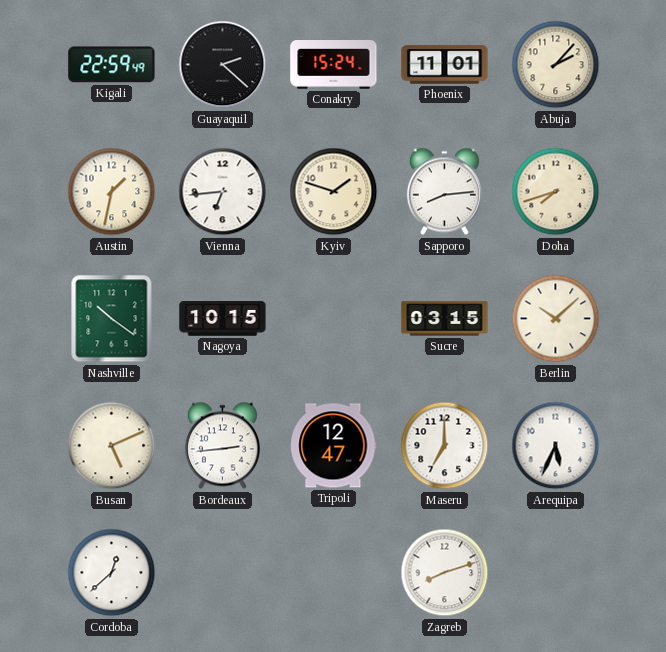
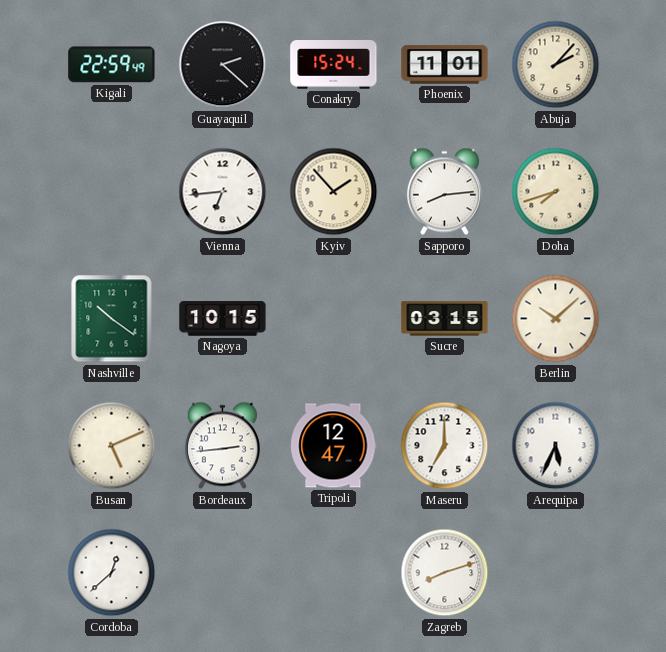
Austin: 1:32 -> none (112, 192)
Kyiv: 1:48 -> 1:53 (334, 192)
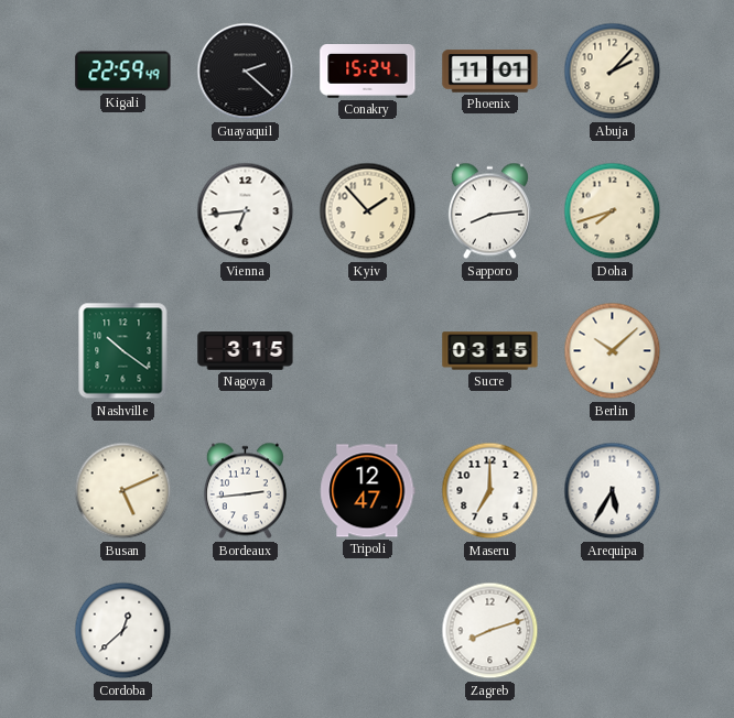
Nagoya: 10:15 -> 3:15 (246, 351)
Arequipa: 5:34 -> 5:35 (613, 491)
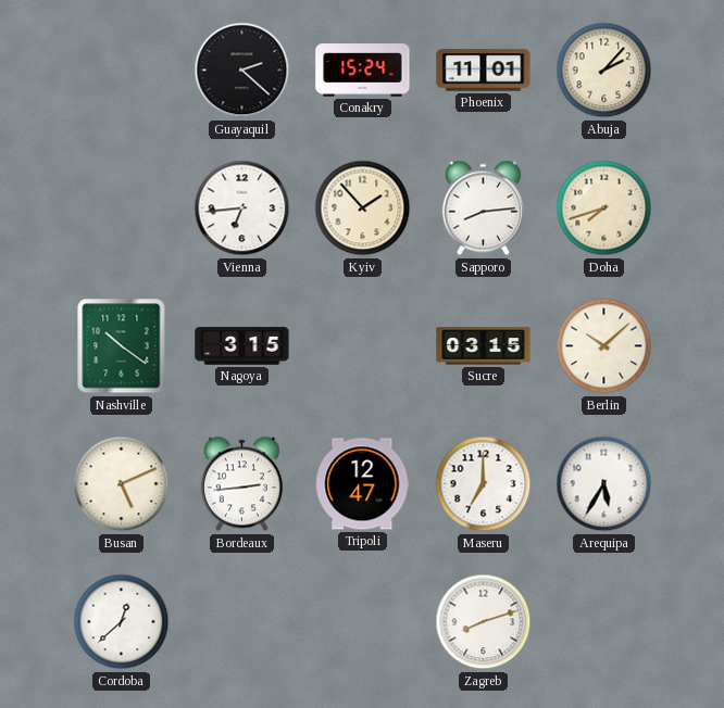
Kigali: 22:59 -> none (123, 72)
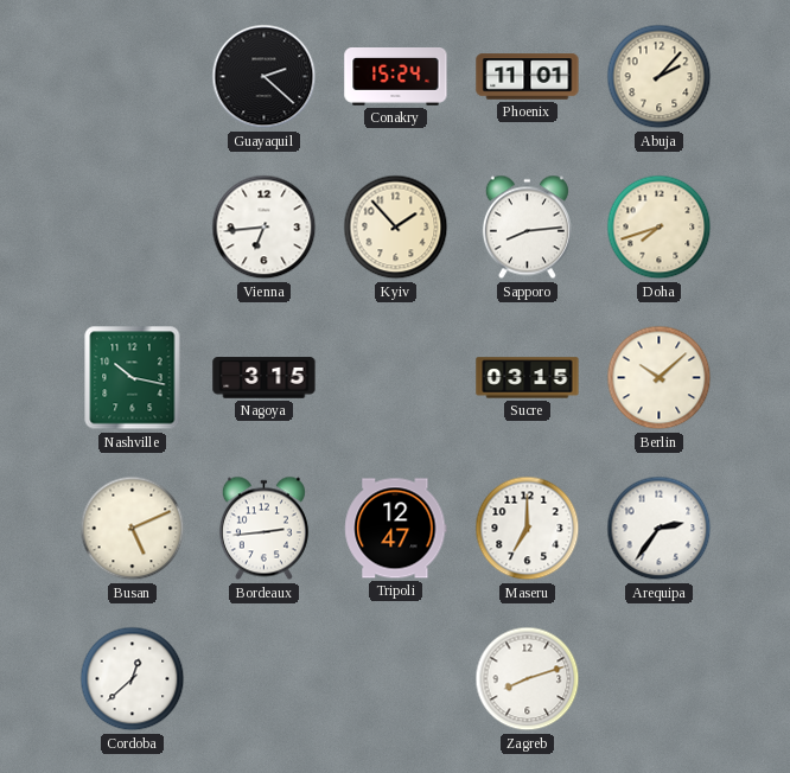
Nashville: 10:21 -> 10:17 (133, 378)
Arequipa: 5:35 -> 2:36 (660, 529)
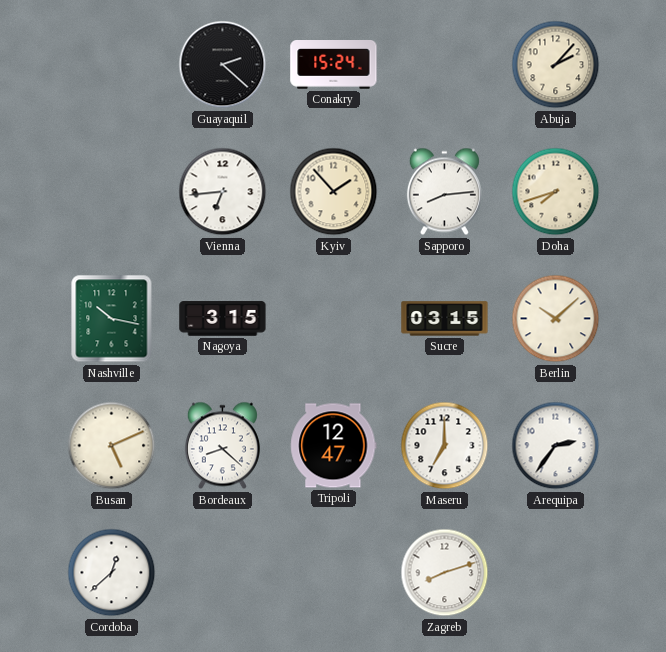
Phoenix: 11:01 -> none (528, 77)
Bordeaux: 2:44 -> 8:22 (222, 446)
